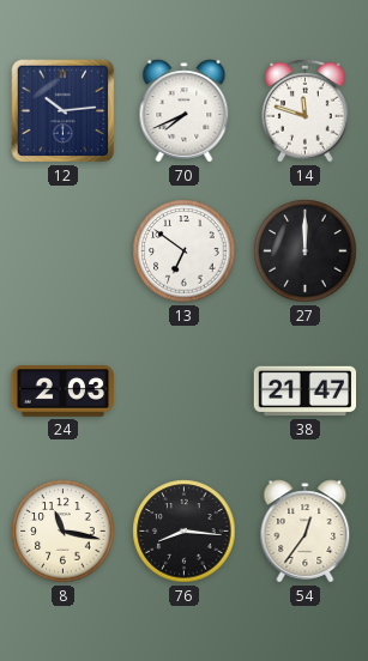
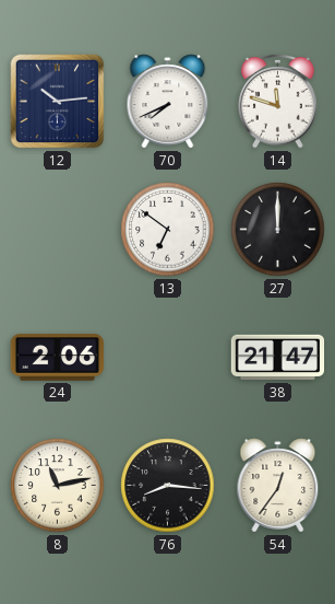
24: 2:03 -> 2:06 (58, 358)
8: 11:17 -> 11:13 (58, 486)
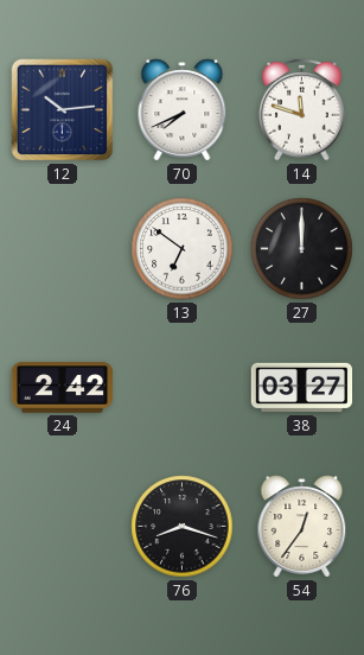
24: 2:06 -> 2:42 (63, 388)
38: 21:47 -> 03:27 (302, 388)
8: 11:13 -> none (58, 486)
76: 8:16 -> 8:18 (183, 527)
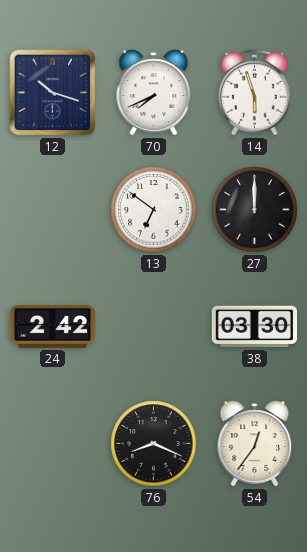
12: 10:14 -> 10:18 (53, 93)
14: 11:48 -> 5:57 (255, 92)
38: 03:27 -> 03:30 (255, 327)
76: 8:18 -> 8:19 (154, 444)
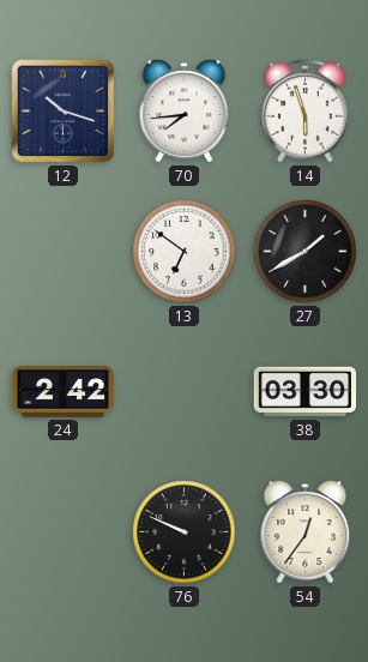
70: 7:41 -> 7:44 (185, 112)
27: 12:00 -> 1:40 (306, 252)
76: 8:19 -> 9:49 (185, 532)
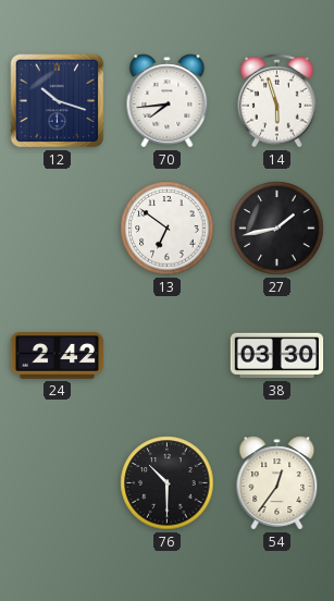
27: 1:40 -> 1:43 (277, 229)
76: 9:49 -> 10:30 (168, 483)
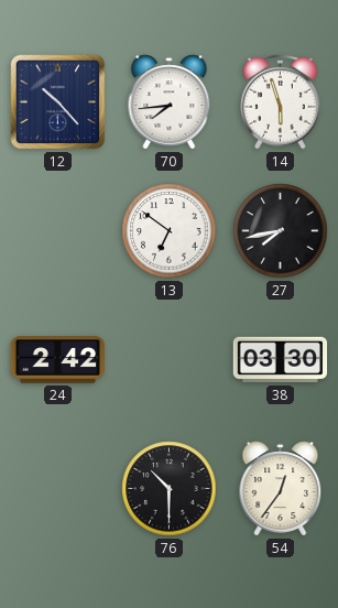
12: 10:18 -> 10:23 (58, 102)
27: 1:43 -> 7:43 (281, 231)
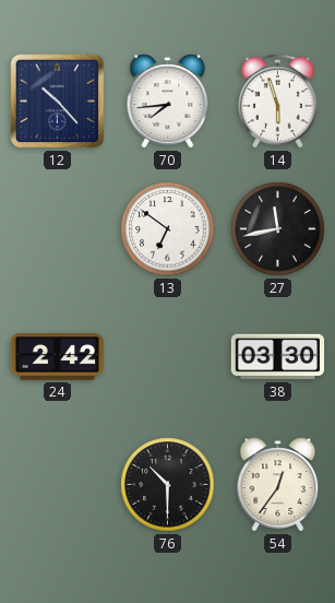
27: 7:43 -> 11:43 (278, 229)
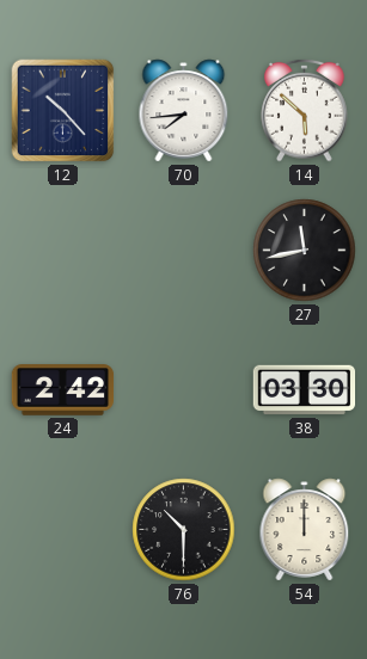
14: 5:57 -> 5:52 (305, 110)
13: 6:51 -> none (168, 229)
54: 12:36 -> 12:00 (305, 530)
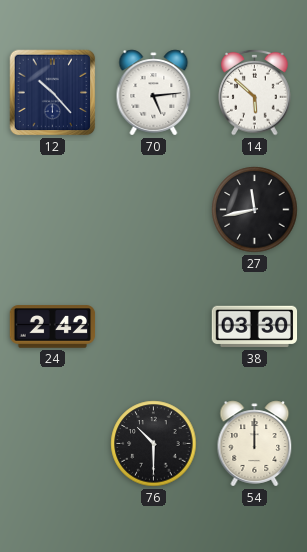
70: 7:44 -> 5:14 (154, 93)
